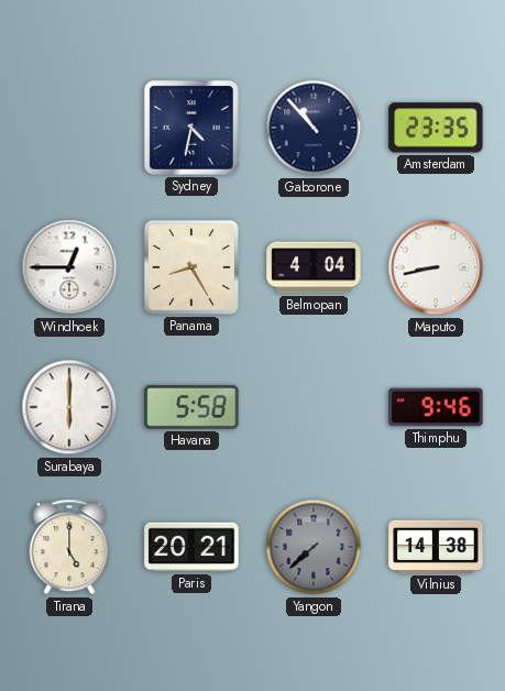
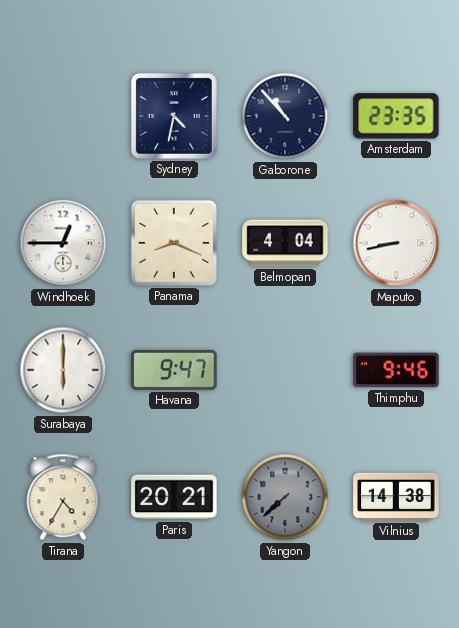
Panama: 8:25 -> 8:19 (174, 243)
Havana: 5:58 -> 9:47 (174, 370)
Tirana: 5:00 -> 4:35 (63, 497)
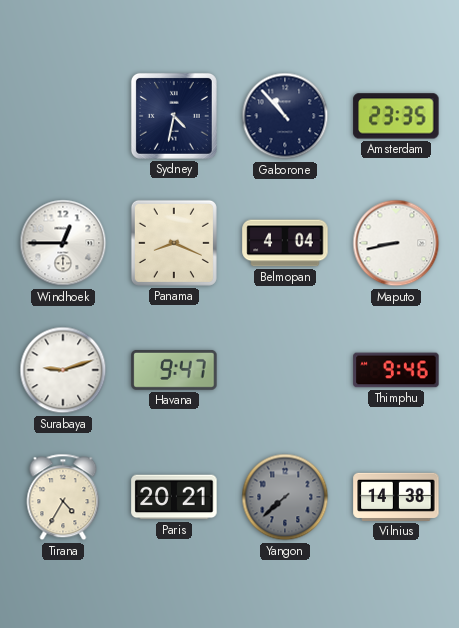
Surabaya: 6:00 -> 9:12 (63, 370)
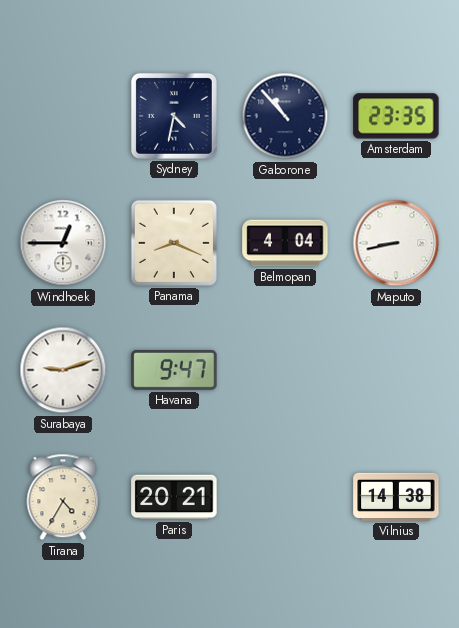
Thimphu: 9:46 -> none (396, 370)
Yangon: 7:38 -> none (285, 497)
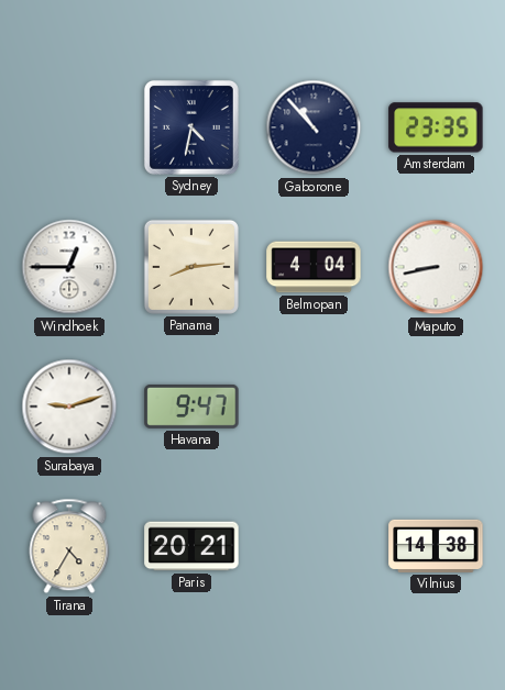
Panama: 8:19 -> 8:14 (191, 267)
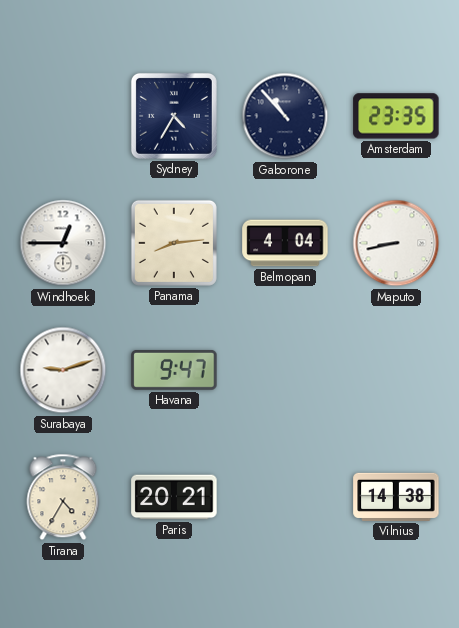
Sydney: 4:32 -> 4:35 (174, 116)
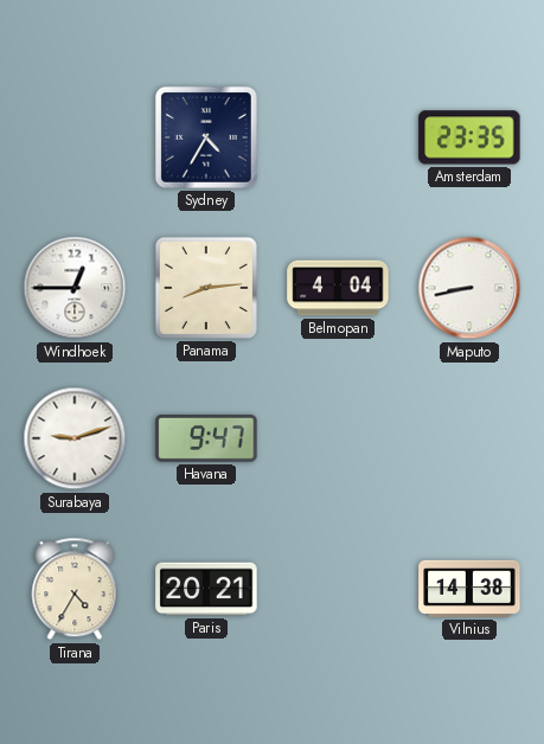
Gaborone: 10:53 -> none (285, 116)
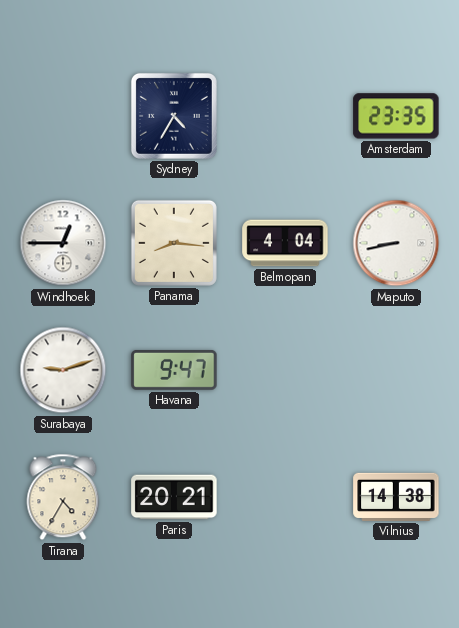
Panama: 8:14 -> 8:16 (174, 243)
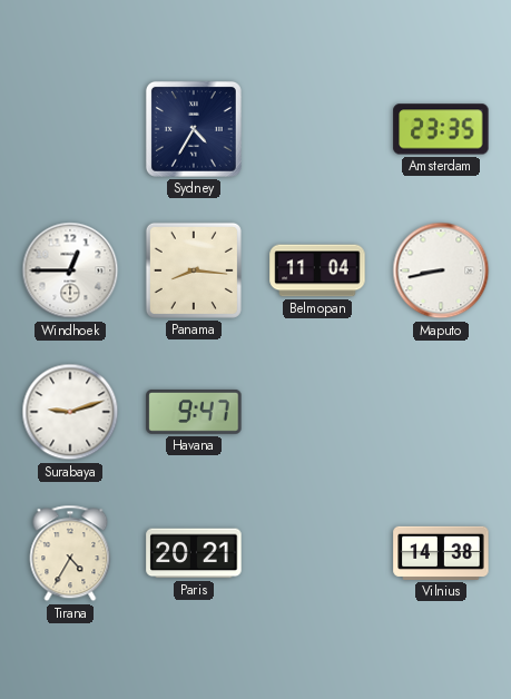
Belmopan: 4:04 -> 11:04 (317, 270)
